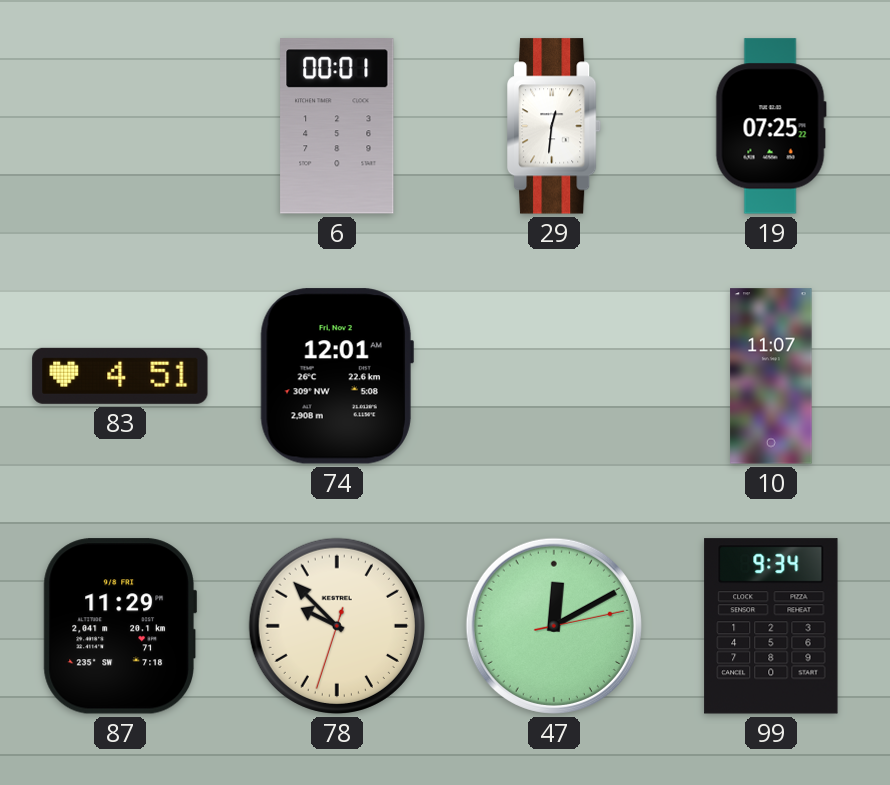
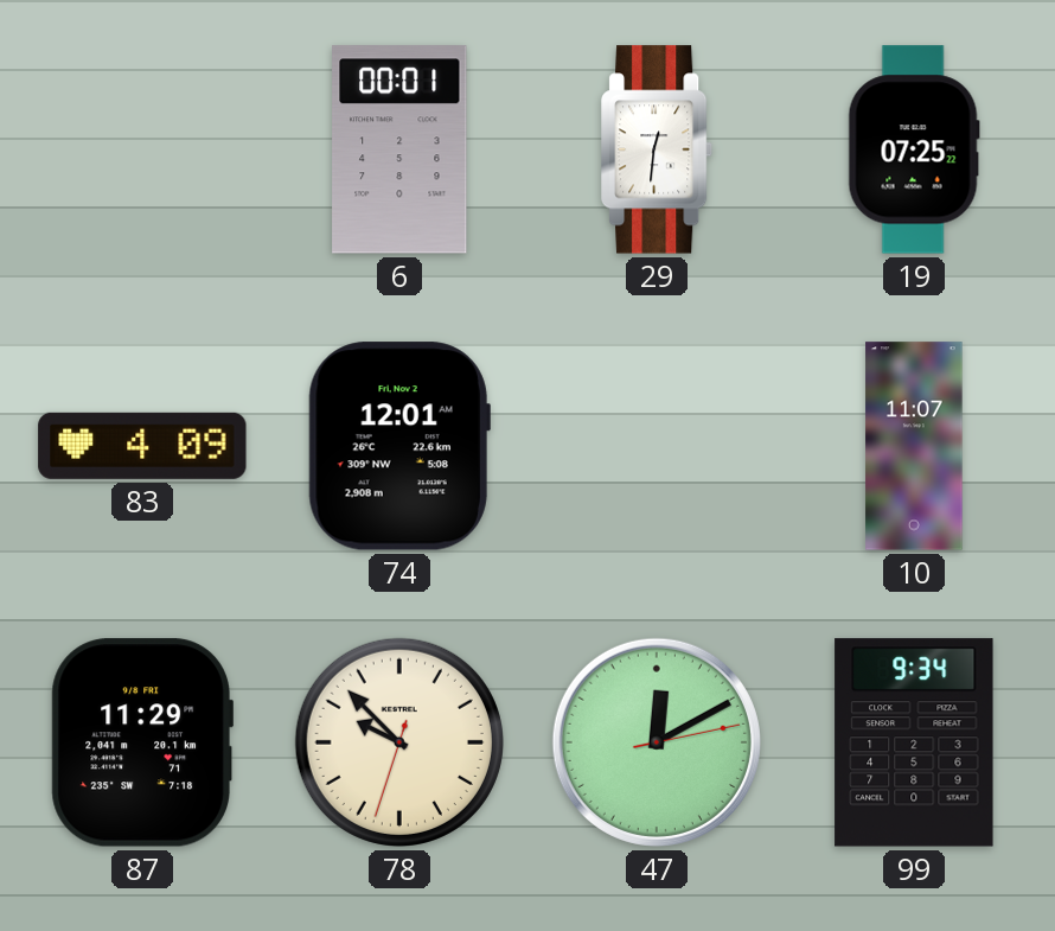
83: 4:51 -> 4:09 (142, 446)
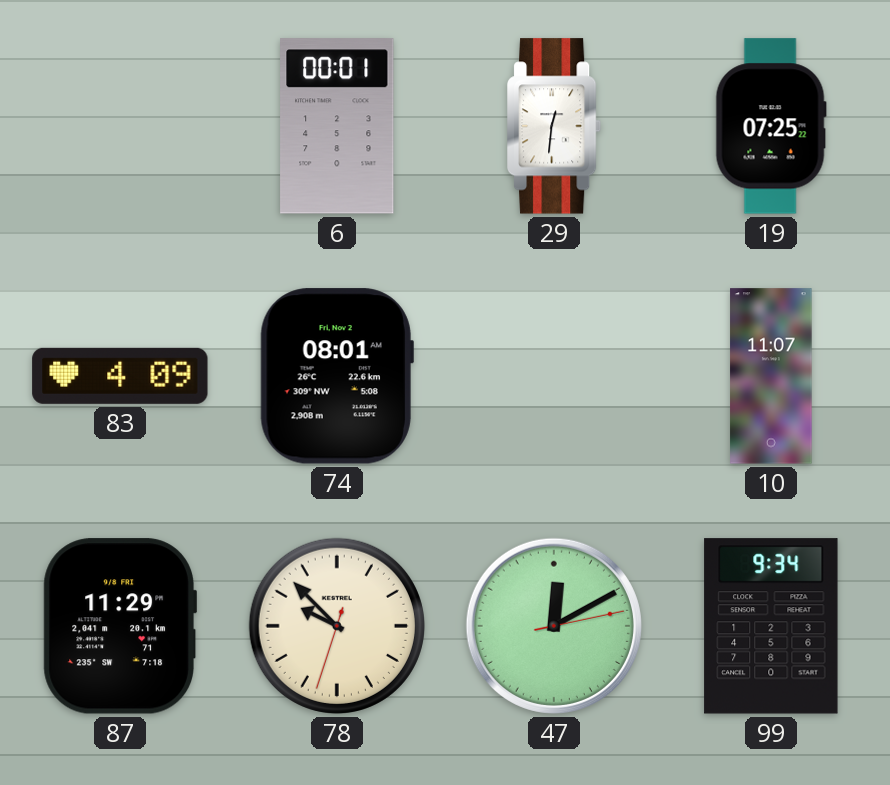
74: 12:01 -> 08:01 (337, 376)
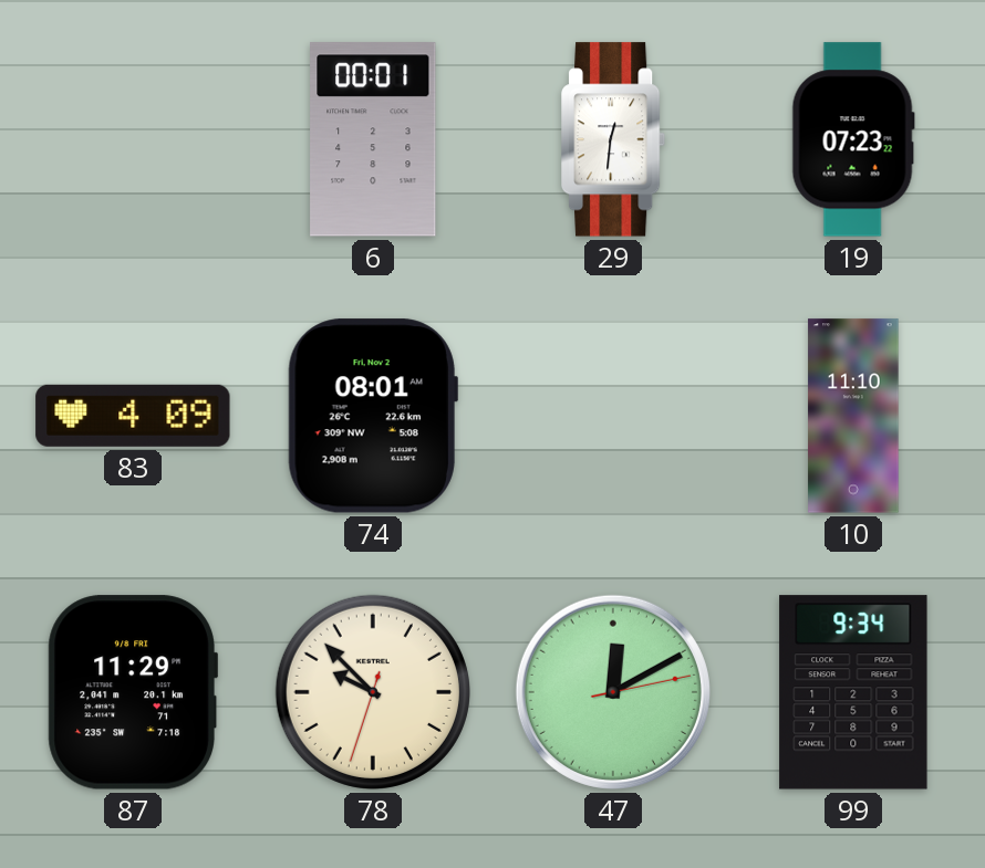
19: 07:25 -> 07:23 (853, 139)
10: 11:07 -> 11:10 (853, 416)
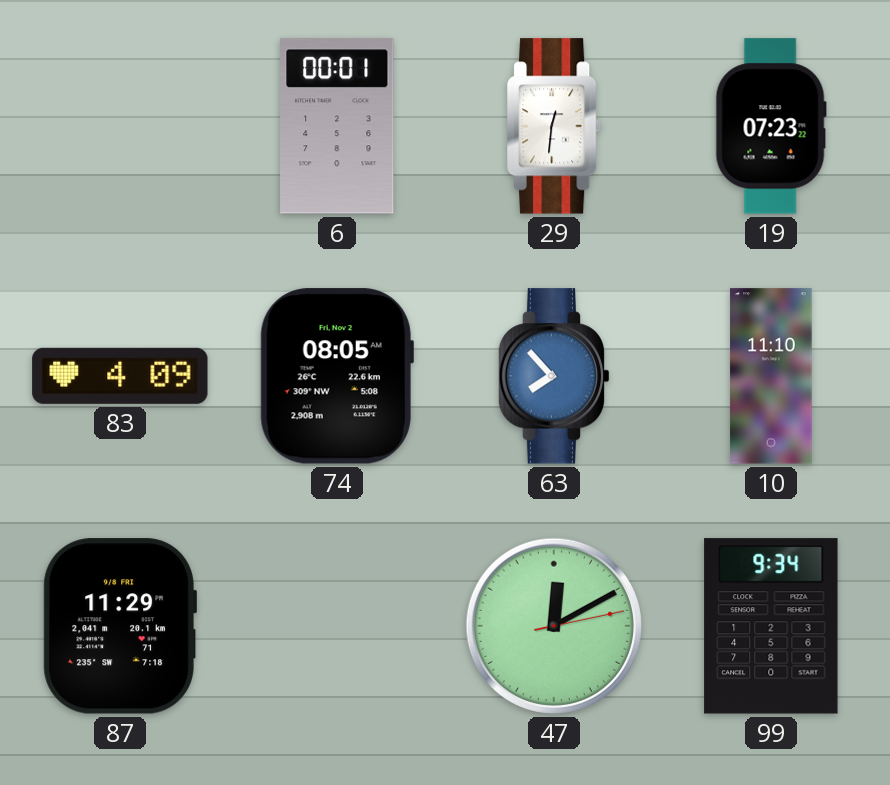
74: 08:01 -> 08:05 (337, 376)
63: none -> 7:53 (554, 376)
78: 9:52 -> none (373, 692)
